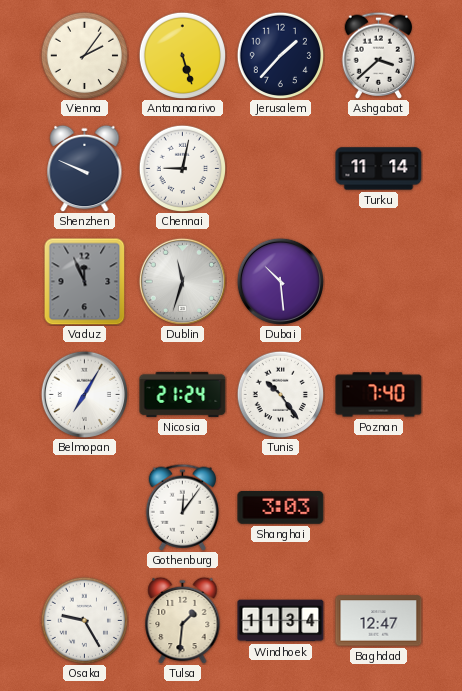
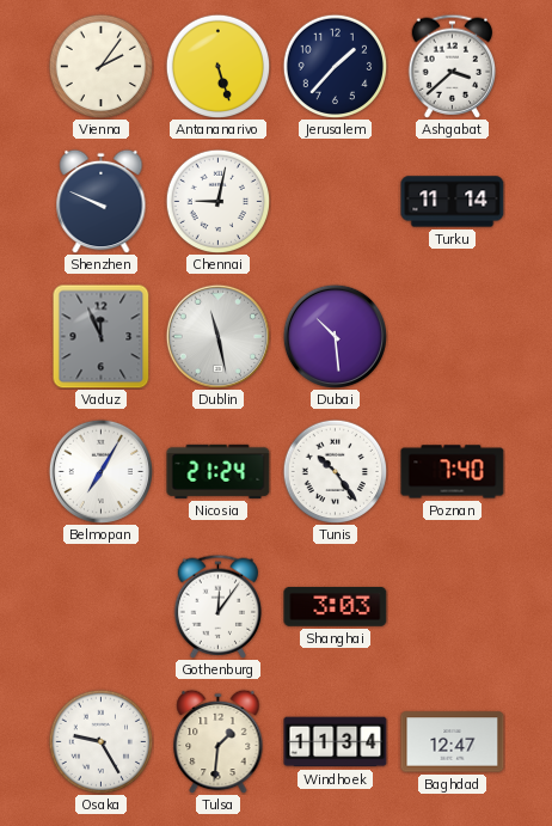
Dublin: 11:33 -> 11:28 (217, 336)
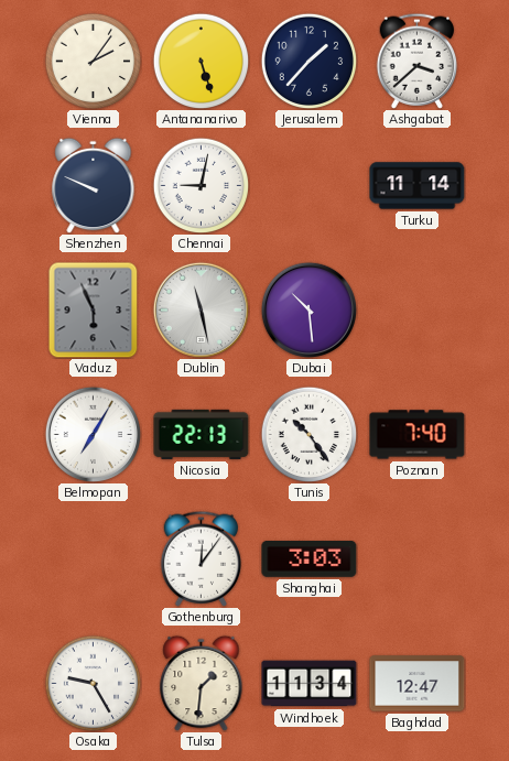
Vaduz: 11:56 -> 5:56 (94, 309)
Nicosia: 21:24 -> 22:13 (202, 434)
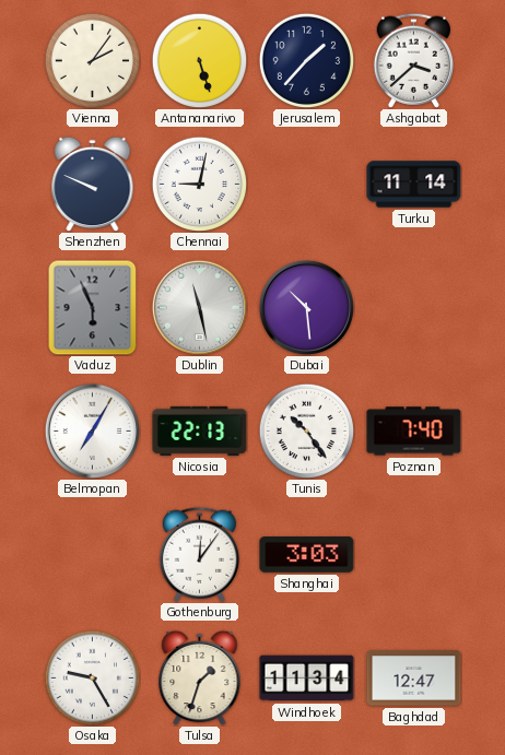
Tulsa: 1:31 -> 1:33 (200, 677)
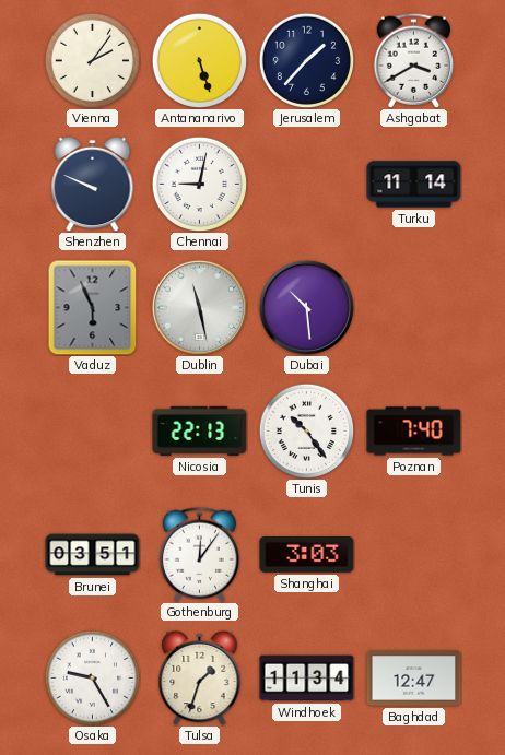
Ashgabat: 3:38 -> 3:40 (414, 60)
Belmopan: 7:05 -> none (92, 430)
Brunei: none -> 03:51 (93, 555)
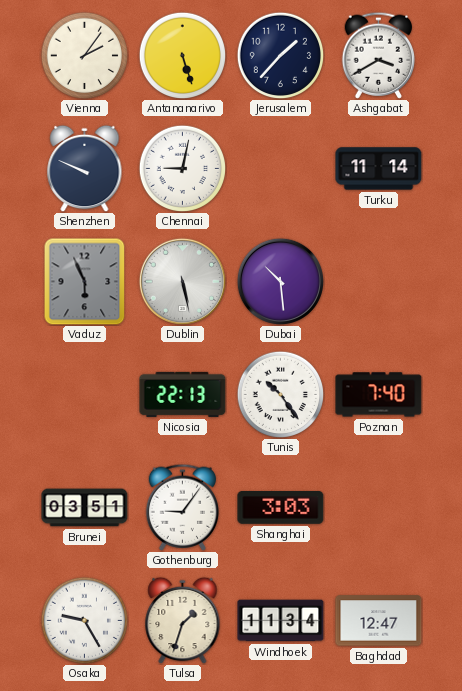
Dublin: 11:28 -> 5:28 (182, 281)
Gothenburg: 12:06 -> 9:06 (183, 507)
